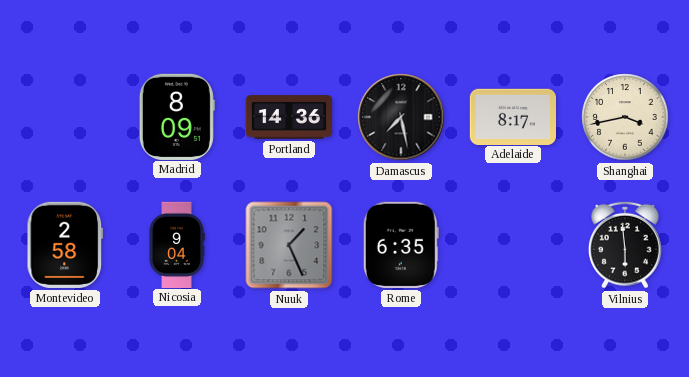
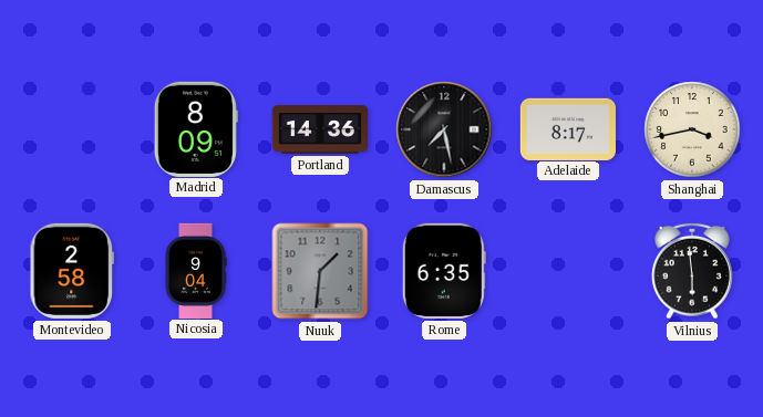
Nuuk: 1:26 -> 1:31 (320, 271)
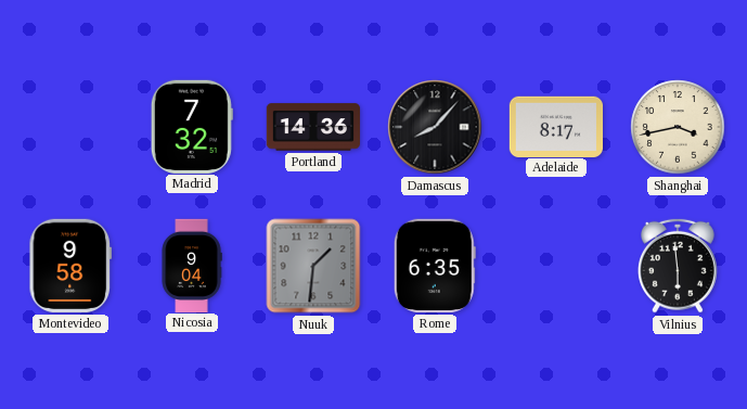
Madrid: 8:09 -> 7:32 (192, 126)
Damascus: 7:28 -> 8:07 (435, 127)
Montevideo: 2:58 -> 9:58 (70, 266)
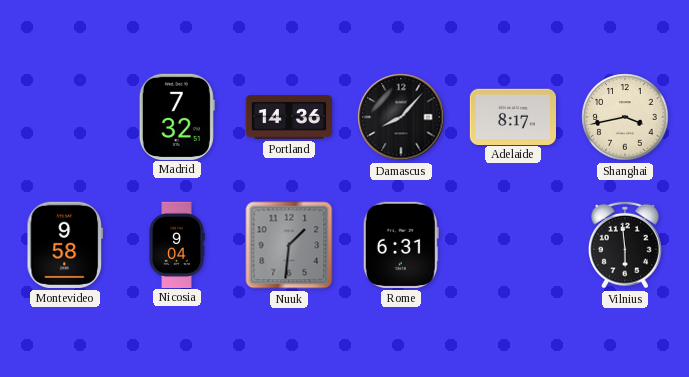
Rome: 6:35 -> 6:31 (401, 245)
